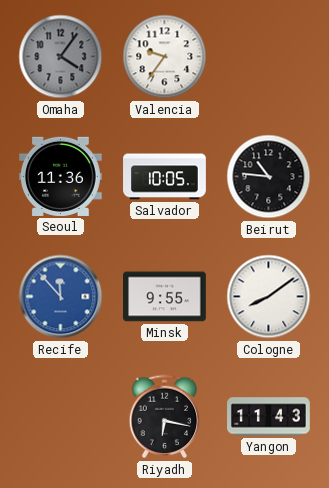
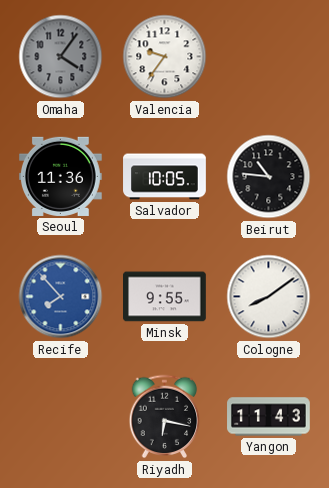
Recife: 11:53 -> 7:53 (61, 297)
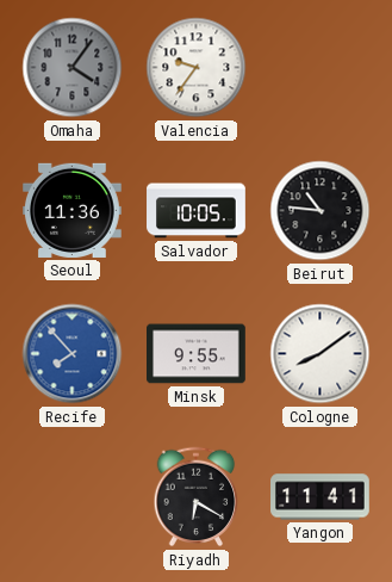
Riyadh: 6:17 -> 6:20 (197, 497)
Yangon: 11:43 -> 11:41 (321, 497)
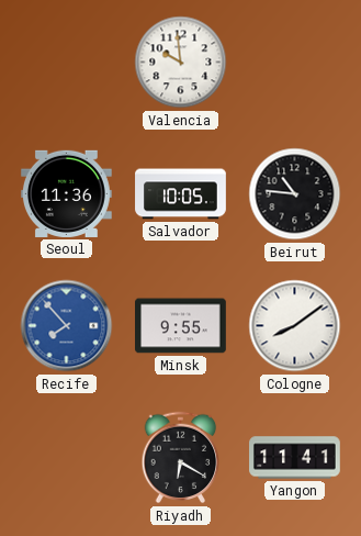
Omaha: 4:06 -> none (73, 68)
Valencia: 9:36 -> 9:59 (181, 63)
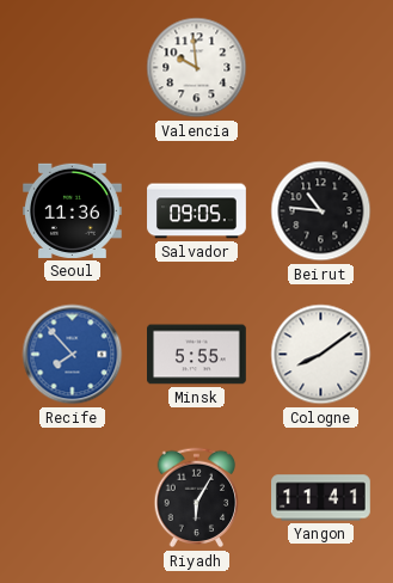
Salvador: 10:05 -> 09:05 (197, 211)
Minsk: 9:55 -> 5:55 (197, 355)
Riyadh: 6:20 -> 6:05 (197, 498)
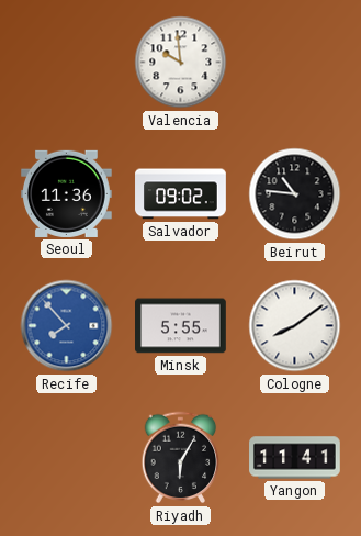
Salvador: 09:05 -> 09:02 (181, 194)
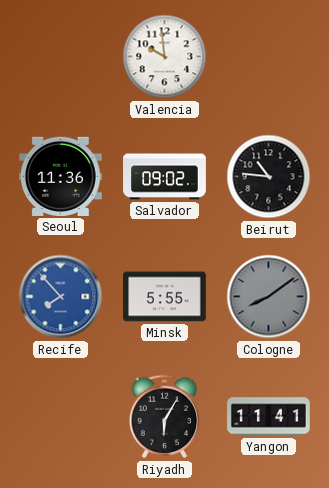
Cologne dial: white -> grey (269, 297)
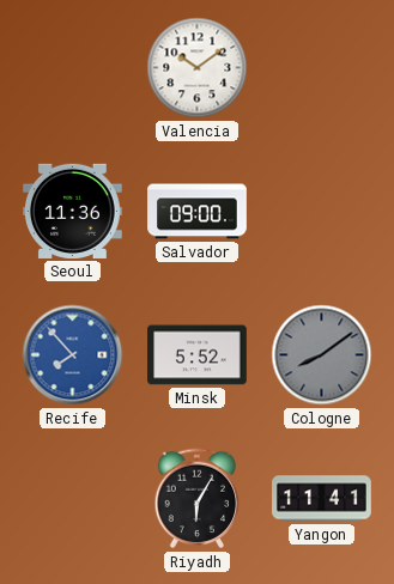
Valencia: 9:59 -> 10:09 (198, 68)
Salvador: 09:02 -> 09:00 (198, 212)
Beirut: 10:46 -> none (269, 177)
Minsk: 5:55 -> 5:52 (198, 355)
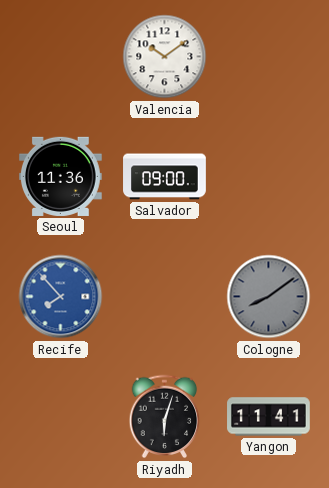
Minsk: 5:52 -> none (198, 355)
Riyadh: 6:05 -> 6:03 (165, 417)
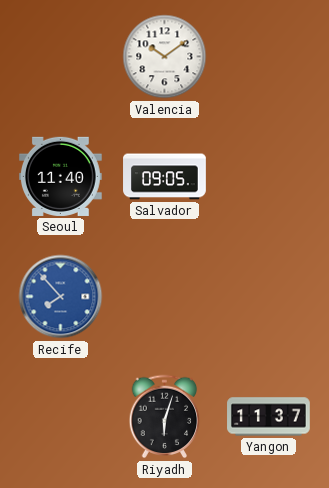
Seoul: 11:36 -> 11:40 (61, 176)
Salvador: 09:00 -> 09:05 (165, 177)
Cologne: 8:09 -> none (269, 297)
Yangon: 11:41 -> 11:37 (269, 417)
